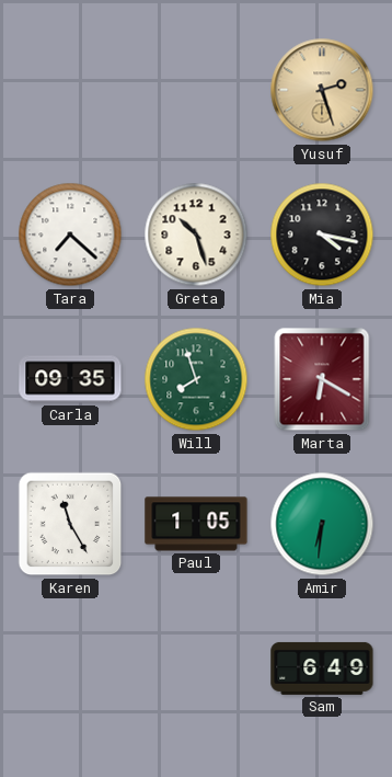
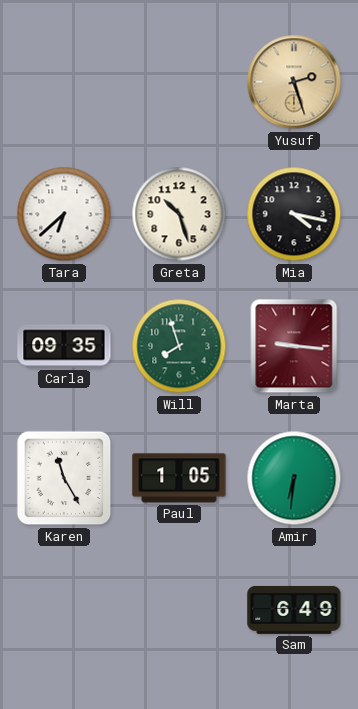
Tara: 7:22 -> 6:38 (64, 214)
Marta: 6:20 -> 9:16 (294, 346)
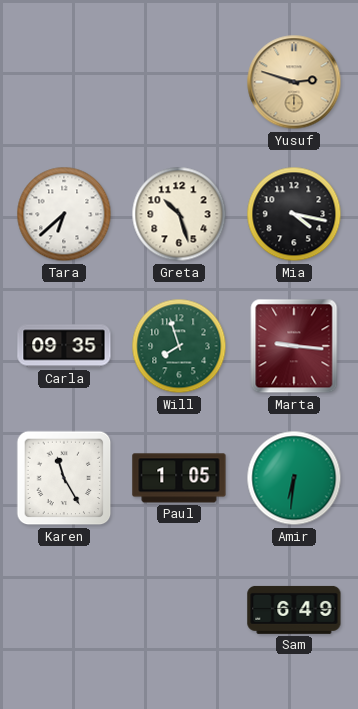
Yusuf: 2:27 -> 2:48 (294, 82)
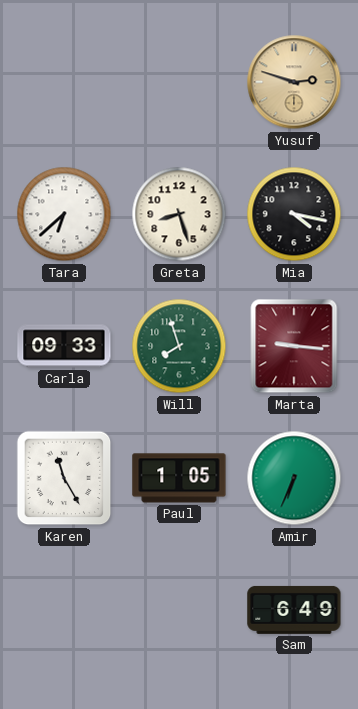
Greta: 10:27 -> 8:27 (179, 214)
Carla: 09:35 -> 09:33 (64, 346)
Amir: 6:31 -> 6:34 (294, 478)
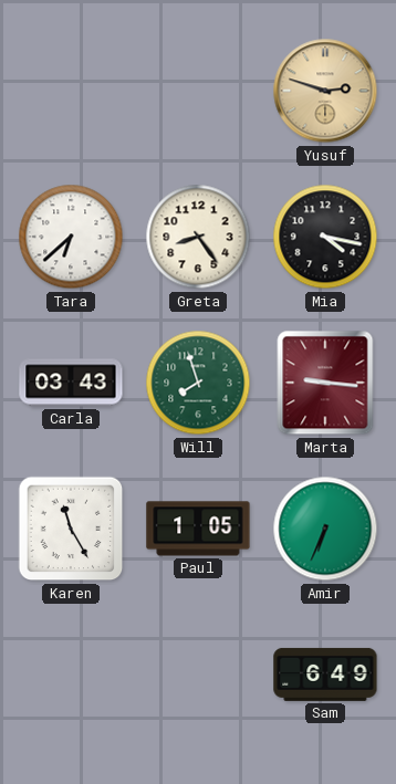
Greta: 8:27 -> 8:24 (198, 237)
Carla: 09:33 -> 03:43 (71, 383)
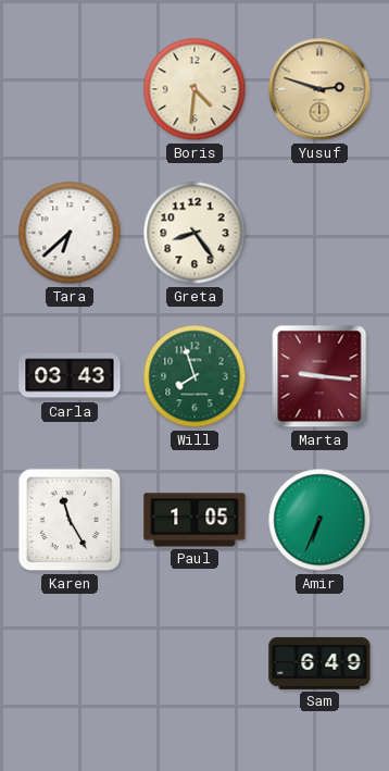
Boris: none -> 4:31 (195, 89)
Mia: 4:17 -> none (325, 237)
